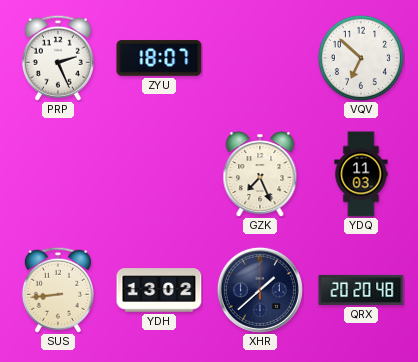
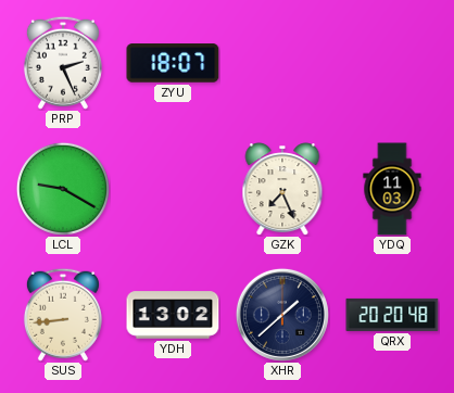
VQV: 6:52 -> none (361, 58)
LCL: none -> 9:20 (63, 189)
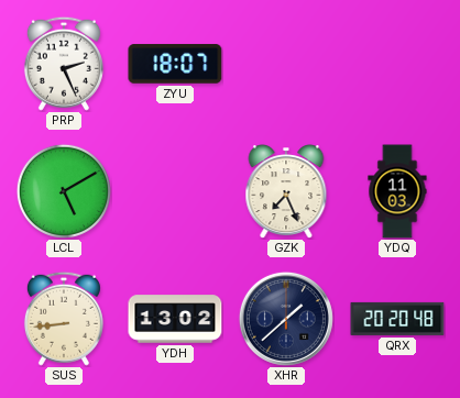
LCL: 9:20 -> 5:10 (64, 191)
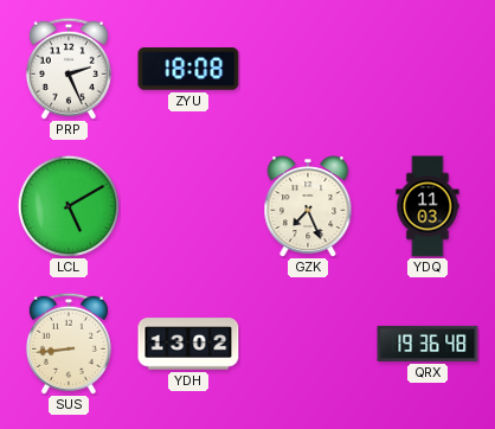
ZYU: 18:07 -> 18:08 (188, 69)
XHR: 1:38 -> none (286, 319)
QRX: 20:20 -> 19:36 (427, 344)
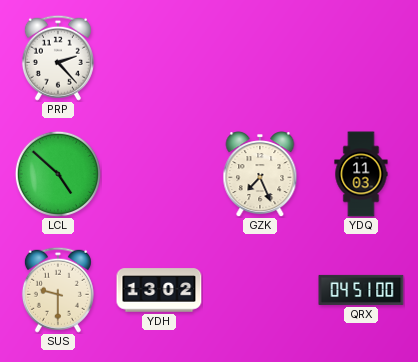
PRP: 2:26 -> 2:23 (58, 58)
ZYU: 18:08 -> none (188, 69)
LCL: 5:10 -> 4:52 (58, 174)
SUS: 8:44 -> 9:30 (58, 290)
QRX: 19:36 -> 04:51 (361, 290)
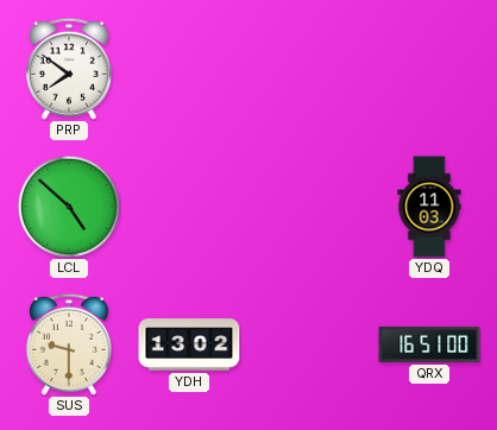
PRP: 2:23 -> 7:51 (69, 69)
GZK: 7:26 -> none (260, 175)
QRX: 04:51 -> 16:51 (429, 344)
